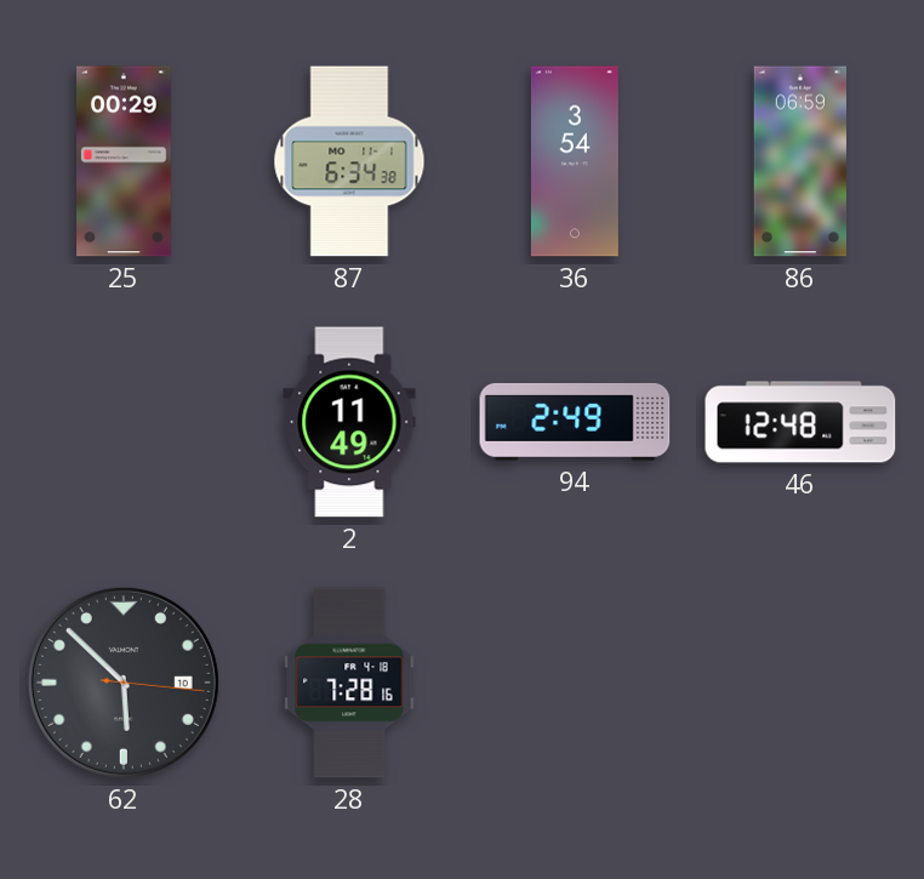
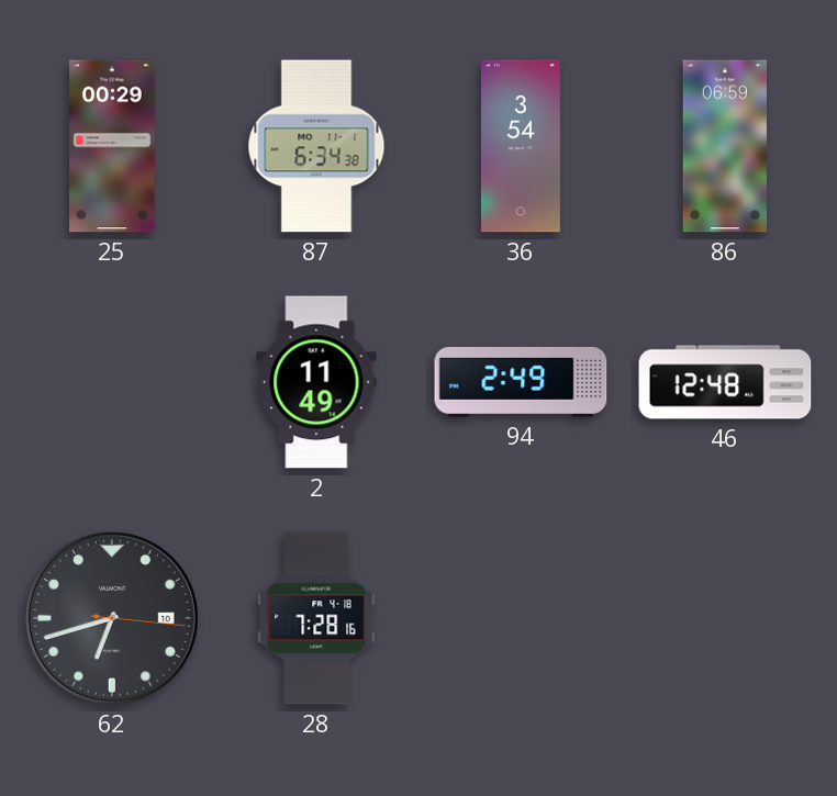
62: 5:52 -> 6:42 (112, 618)
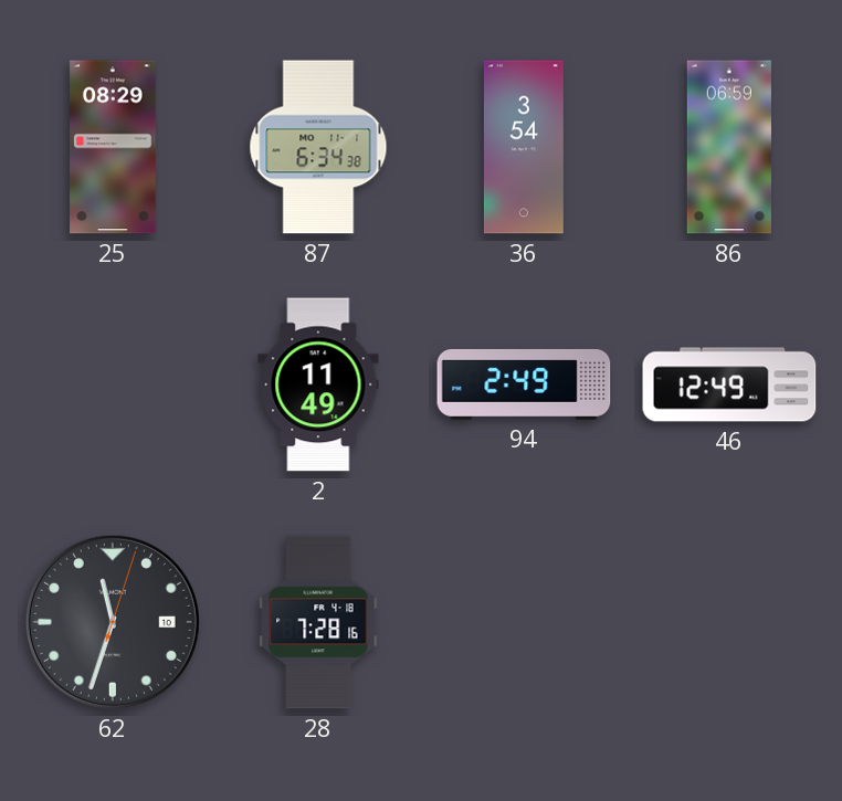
25: 00:29 -> 08:29 (113, 147)
46: 12:48 -> 12:49 (729, 384)
62: 6:42 -> 11:33 (113, 622)
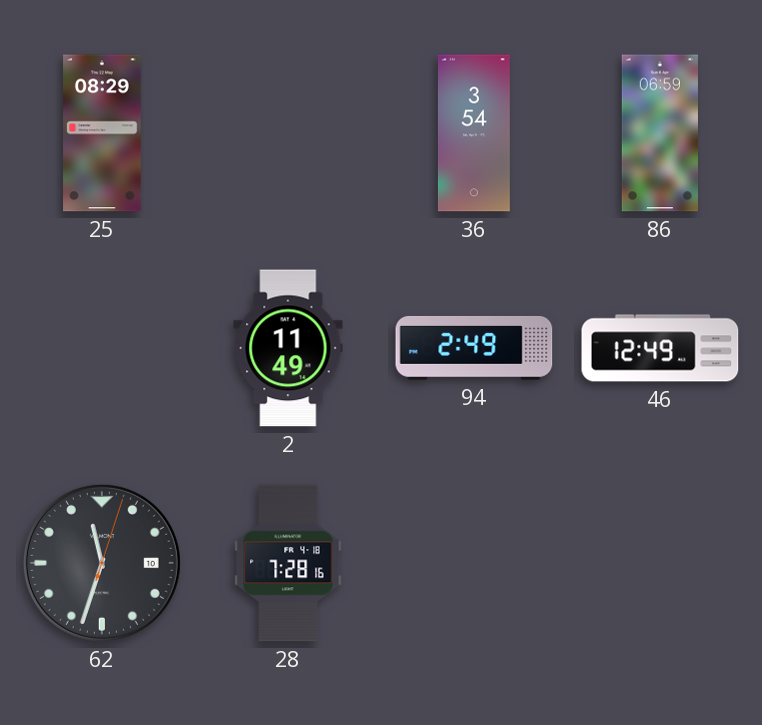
87: 6:34 -> none (318, 147)
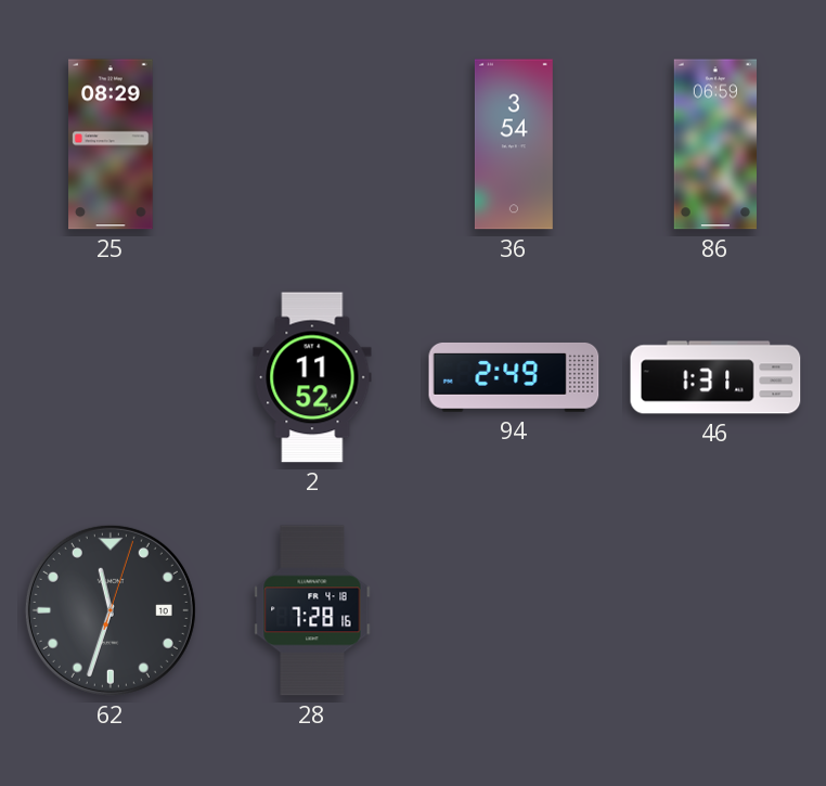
2: 11:49 -> 11:52 (312, 377)
46: 12:49 -> 1:31 (715, 377)
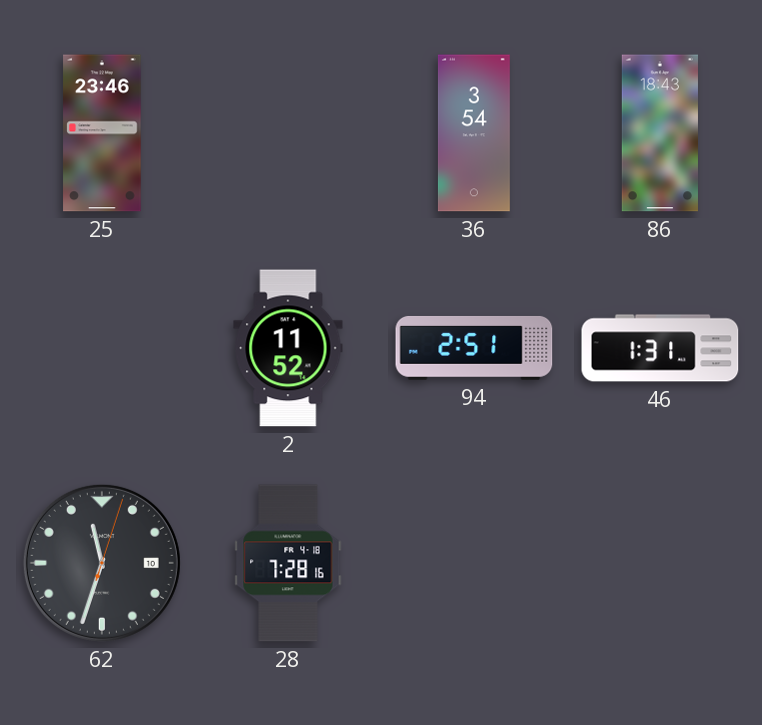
25: 08:29 -> 23:46 (102, 133)
86: 06:59 -> 18:43 (660, 133)
94: 2:49 -> 2:51 (474, 348)
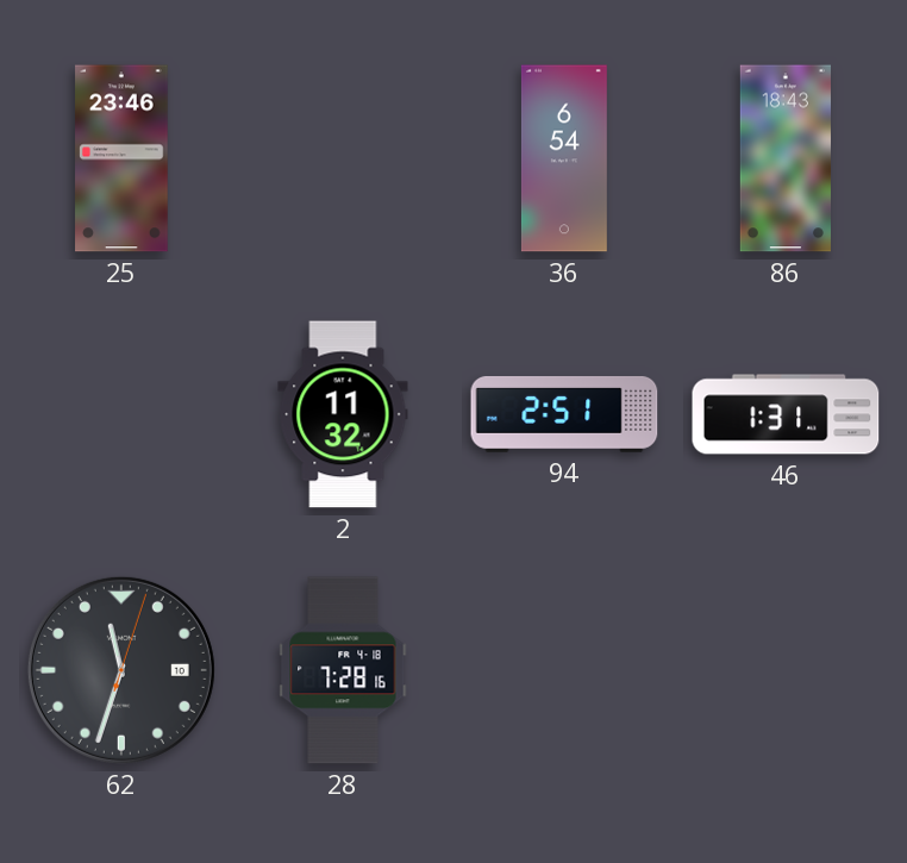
36: 3:54 -> 6:54 (564, 158)
2: 11:52 -> 11:32 (343, 414)
